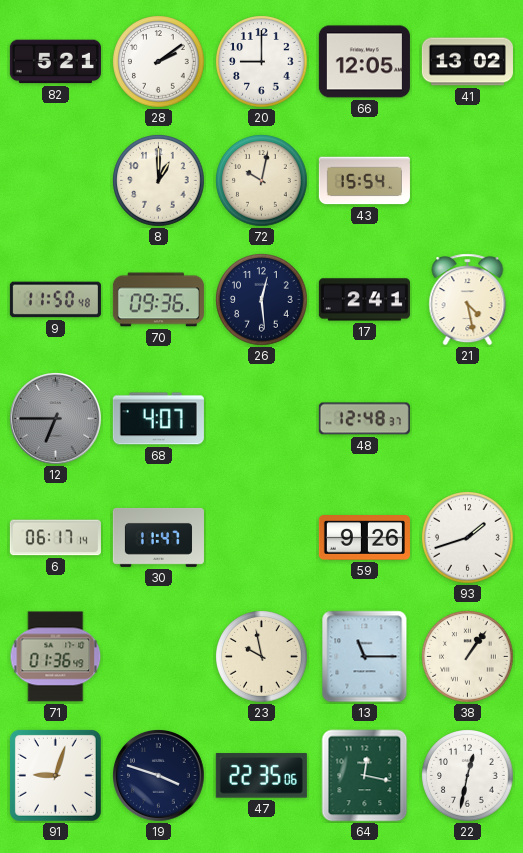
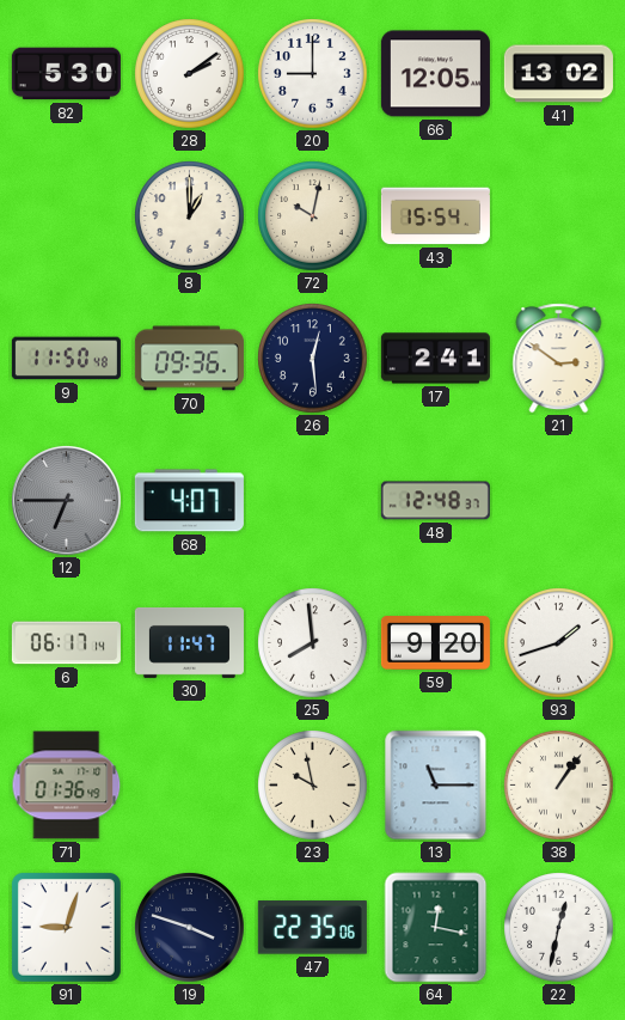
82: 5:21 -> 5:30 (66, 74)
21: 4:28 -> 2:51 (559, 359)
25: none -> 7:59 (313, 643)
59: 9:26 -> 9:20 (435, 643)
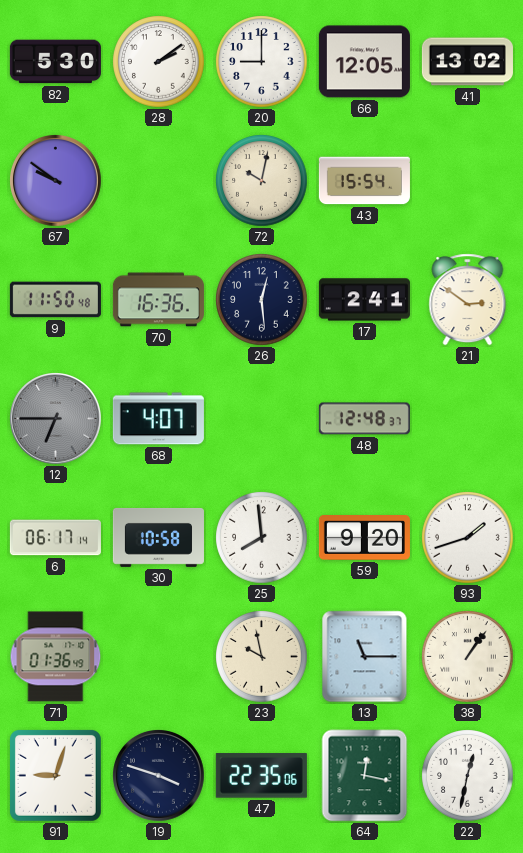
67: none -> 9:51 (56, 181)
8: 1:00 -> none (190, 216)
70: 09:36 -> 16:36 (158, 300)
30: 11:47 -> 10:58 (158, 537)
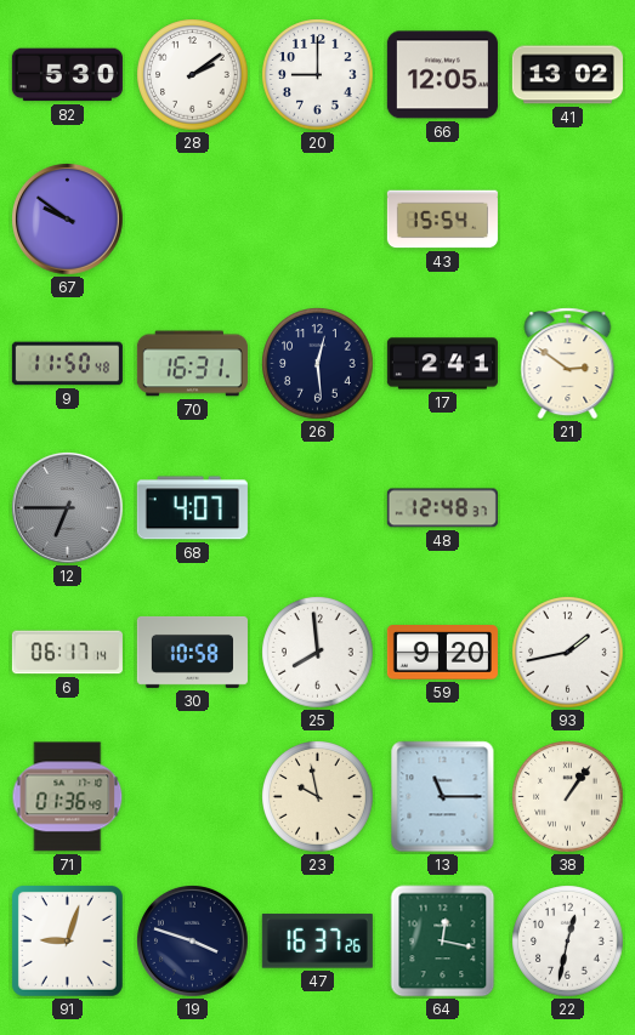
72: 10:02 -> none (262, 181)
70: 16:36 -> 16:31 (192, 364)
93: 1:42 -> 1:43 (568, 653)
47: 22:35 -> 16:37 (317, 942)
